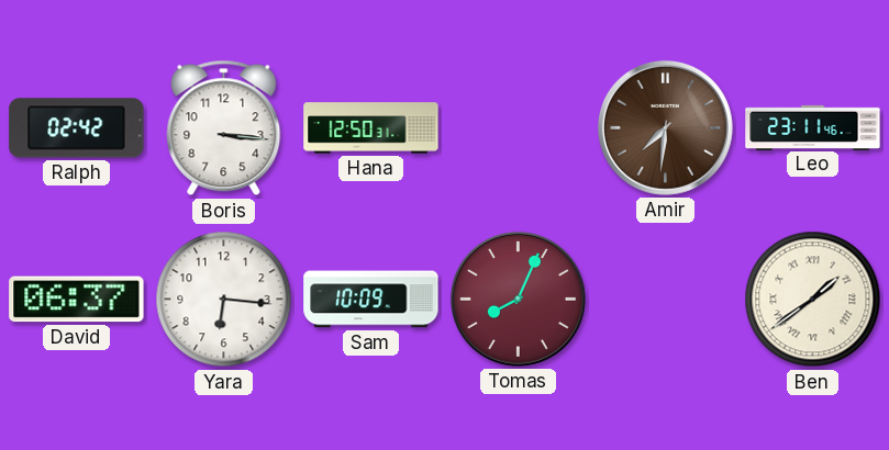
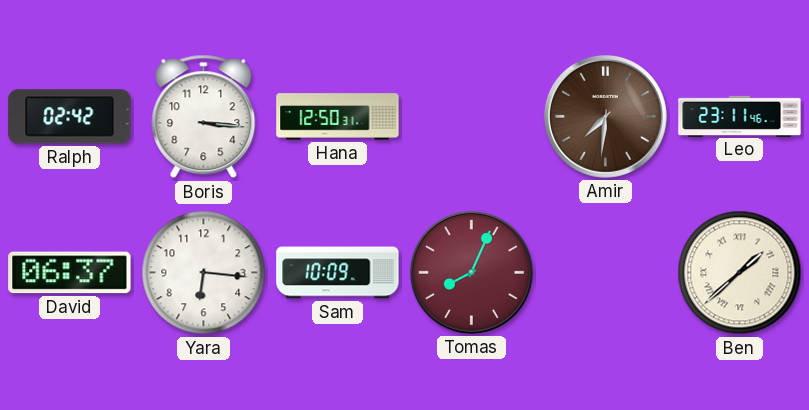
Ben: 1:39 -> 1:38 (740, 273)
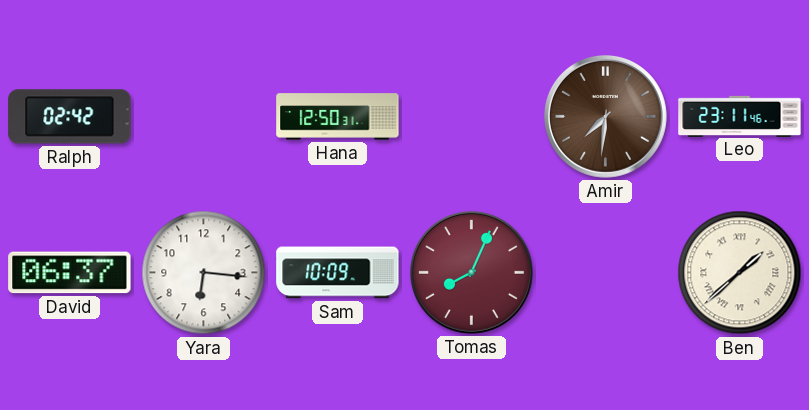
Boris: 3:16 -> none (204, 117)
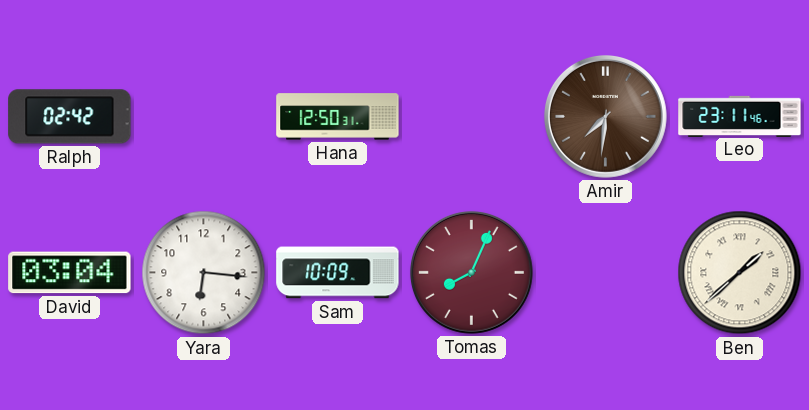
David: 06:37 -> 03:04 (70, 273)
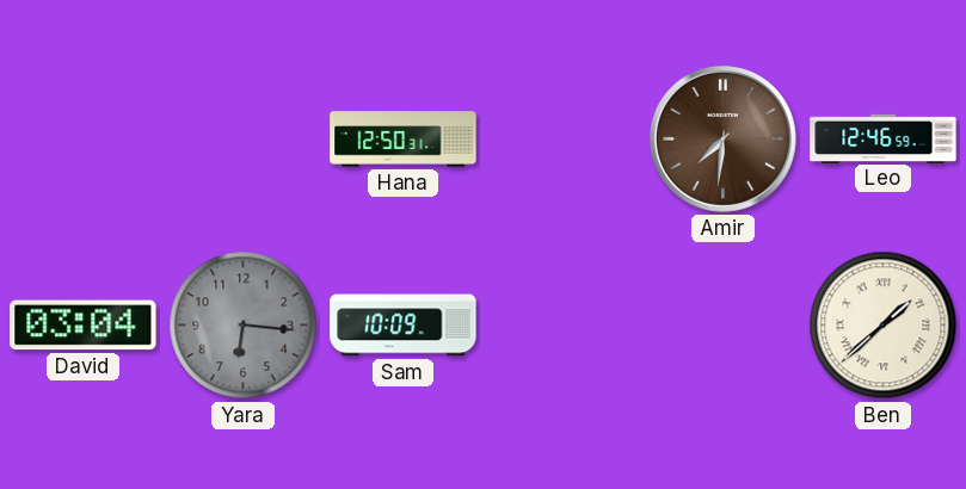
Ralph: 02:42 -> none (70, 117)
Leo: 23:11 -> 12:46 (884, 138)
Yara dial: white -> grey (244, 326)
Tomas: 8:04 -> none (471, 272)
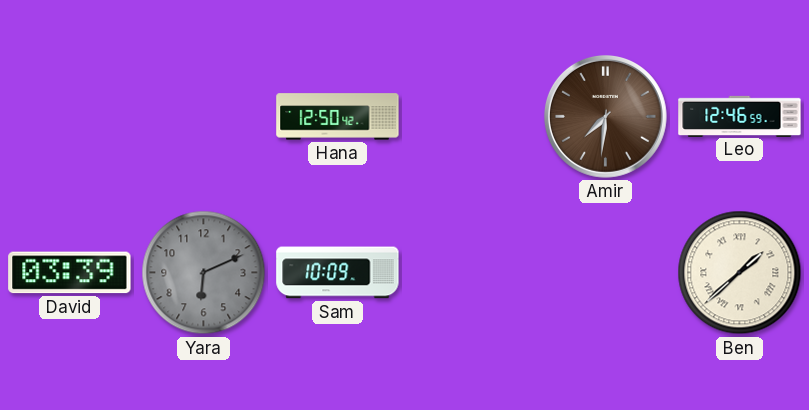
Hana: 12:50:31 -> 12:50:42 (338, 117)
David: 03:04 -> 03:39 (70, 273)
Yara: 6:16 -> 6:11 (204, 273)
